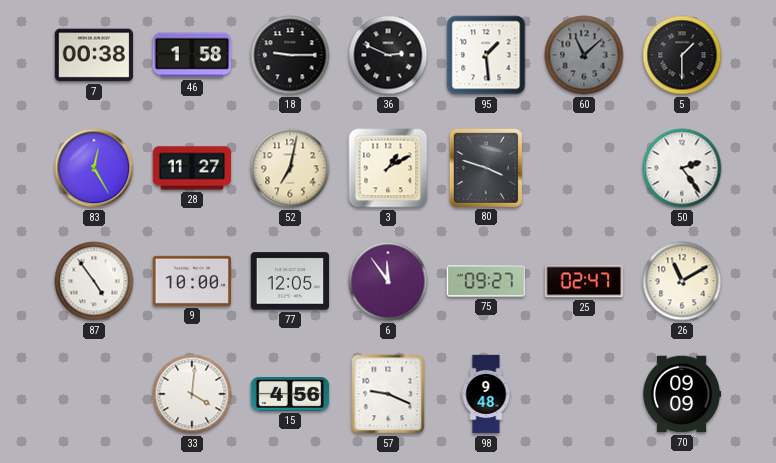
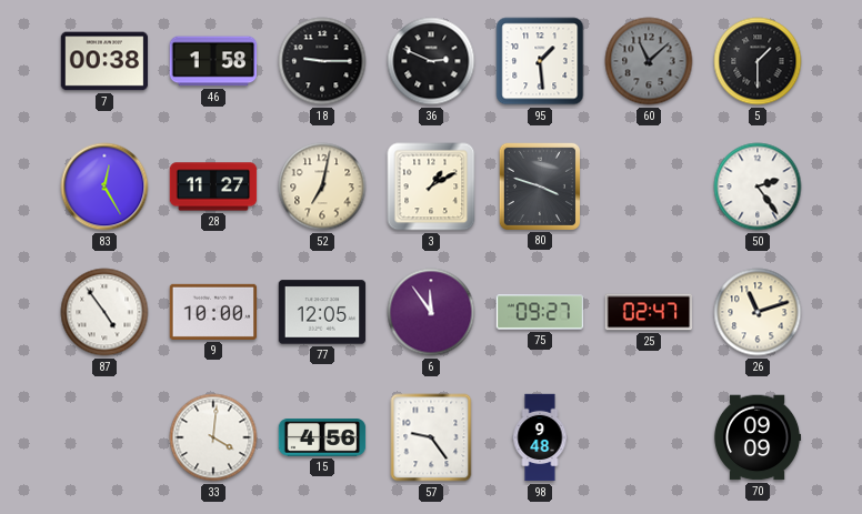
26: 11:10 -> 11:12 (758, 312)
57: 9:19 -> 9:24 (431, 437)
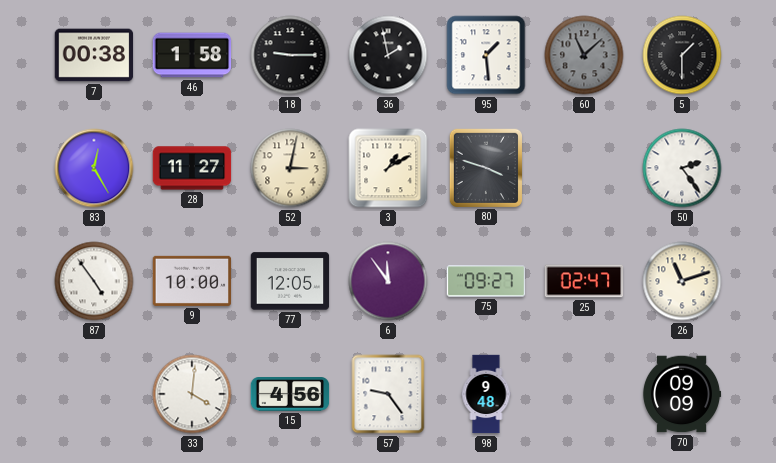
36: 2:49 -> 1:58 (388, 55)
52: 7:02 -> 3:02 (290, 168)
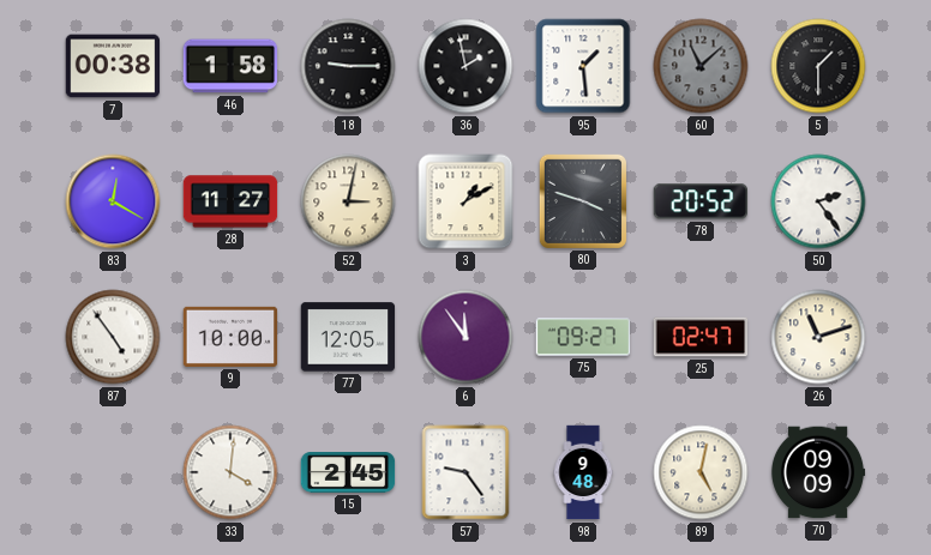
83: 12:25 -> 12:20 (113, 201)
78: none -> 20:52 (699, 201)
15: 4:56 -> 2:45 (348, 473)
89: none -> 5:02 (701, 472)
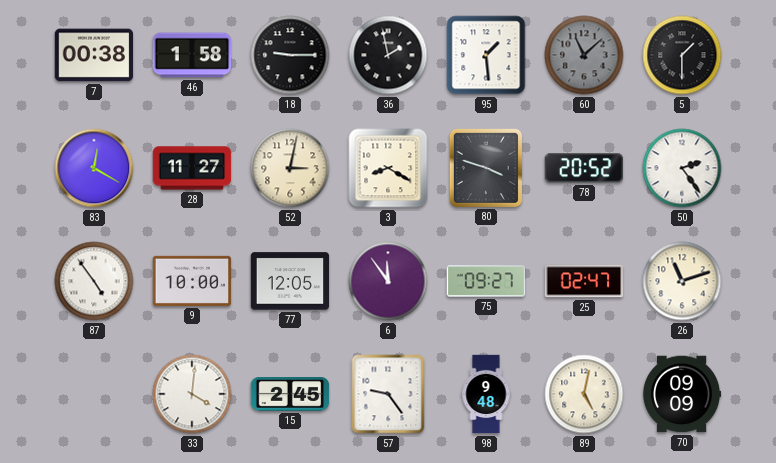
3: 1:10 -> 8:20 (388, 168)
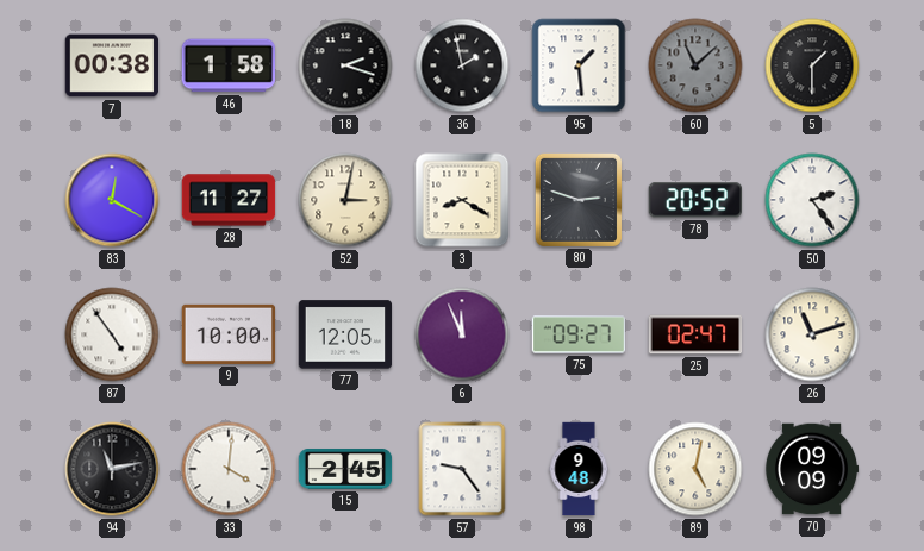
18: 9:15 -> 2:18 (345, 65)
80: 3:48 -> 2:48 (579, 199)
6: 11:54 -> 11:56 (462, 334)
94: none -> 11:13 (112, 469)
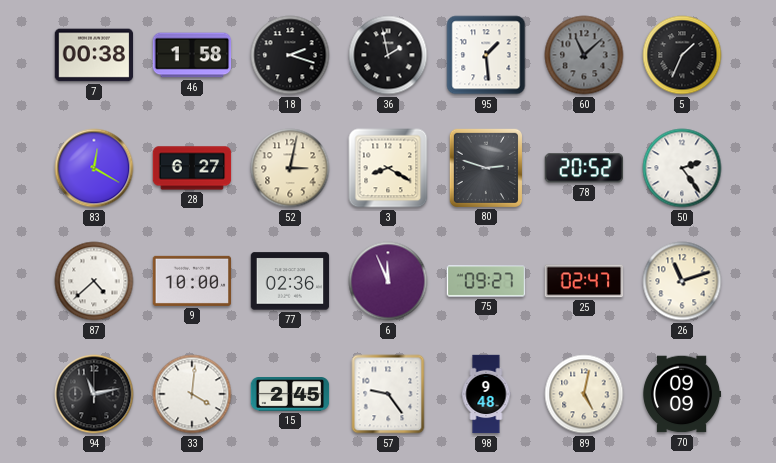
5: 1:30 -> 1:34 (682, 55)
28: 11:27 -> 6:27 (192, 168)
87: 4:54 -> 4:38 (94, 281)
77: 12:05 -> 02:36 (290, 281)
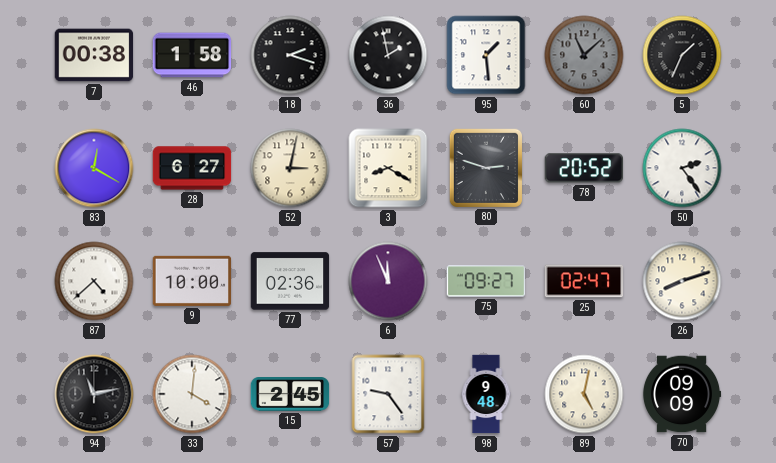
26: 11:12 -> 8:12 (682, 281)
